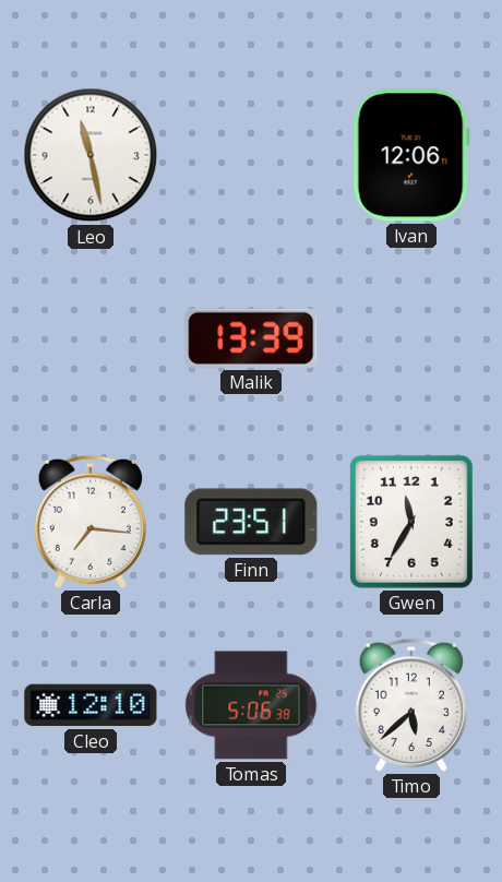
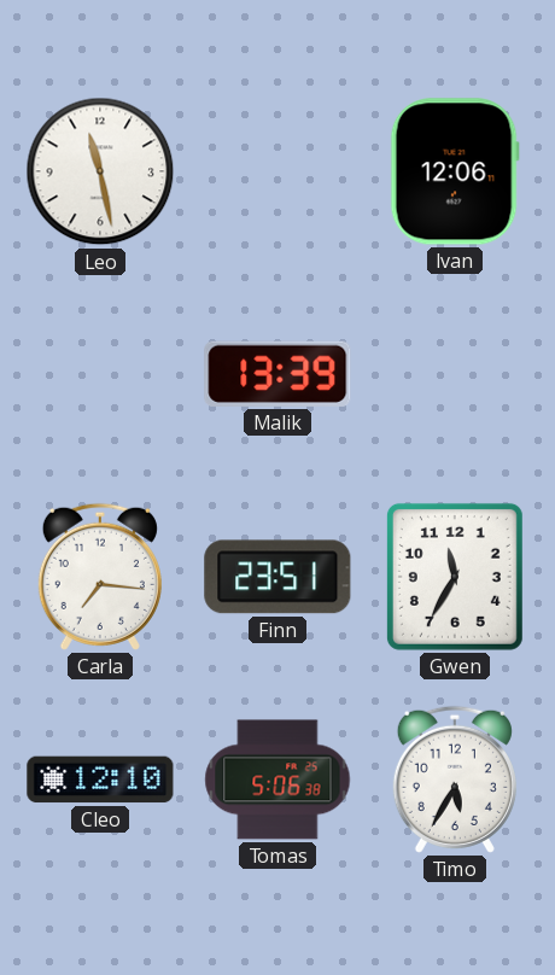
Timo: 5:38 -> 5:35 (455, 780)
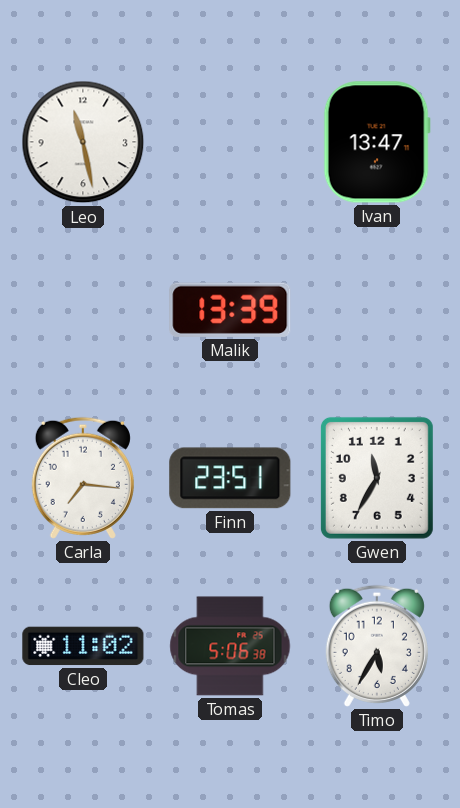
Ivan: 12:06 -> 13:47 (377, 142)
Cleo: 12:10 -> 11:02 (83, 646)
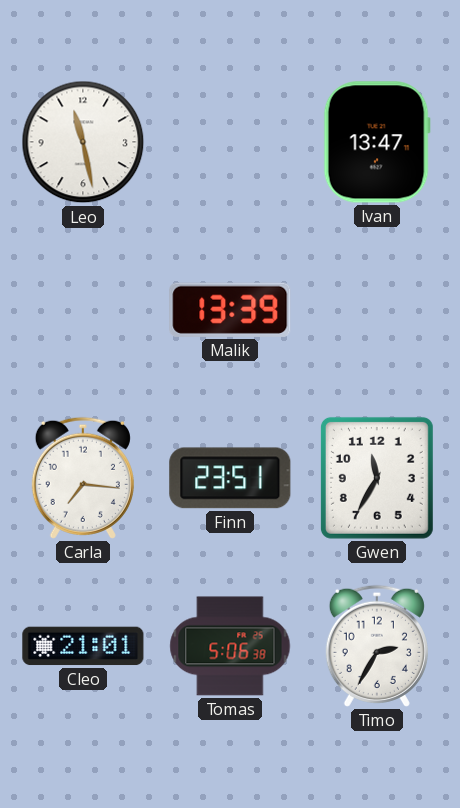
Cleo: 11:02 -> 21:01 (83, 646)
Timo: 5:35 -> 2:35 (377, 646)
